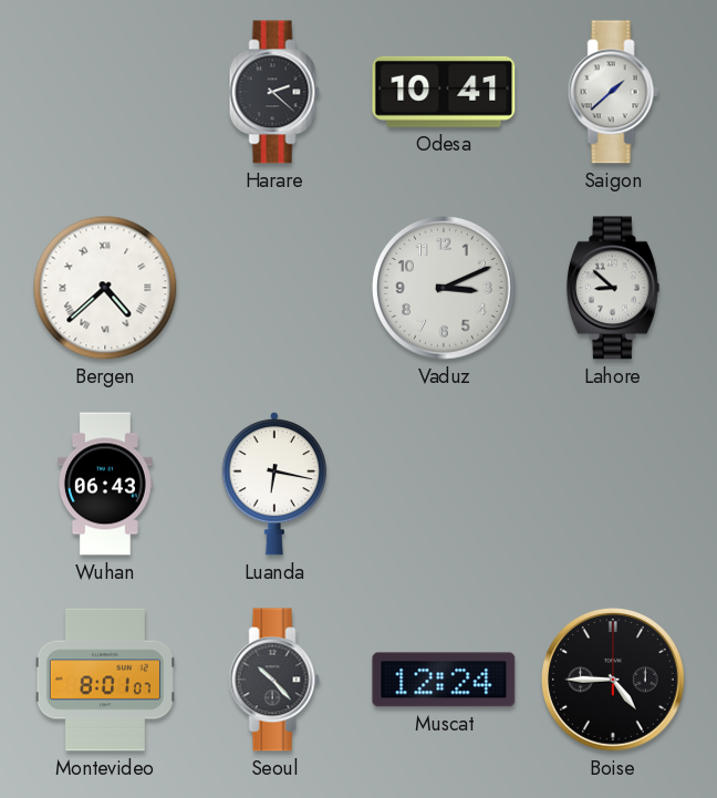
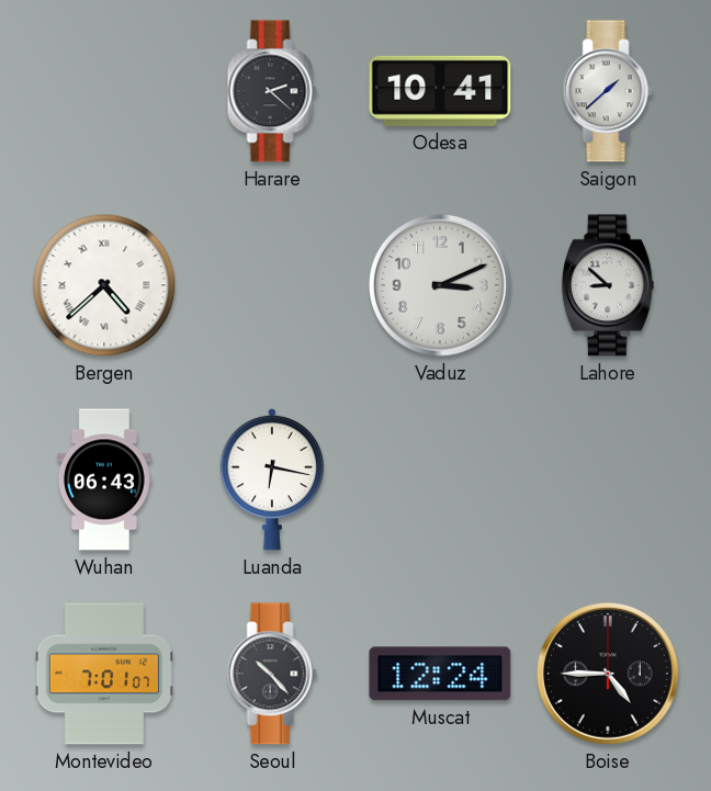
Montevideo: 8:01 -> 7:01 (103, 674)
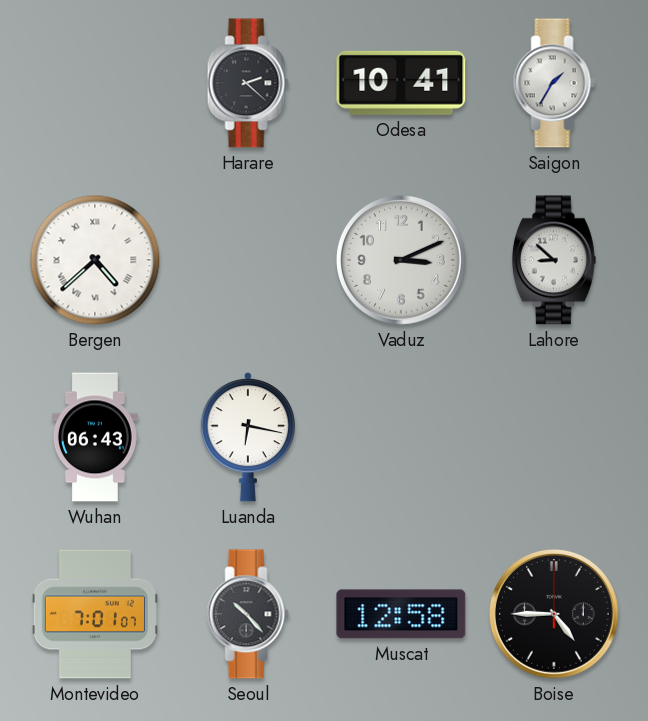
Saigon: 1:38 -> 1:35 (554, 83)
Muscat: 12:24 -> 12:58 (401, 614)
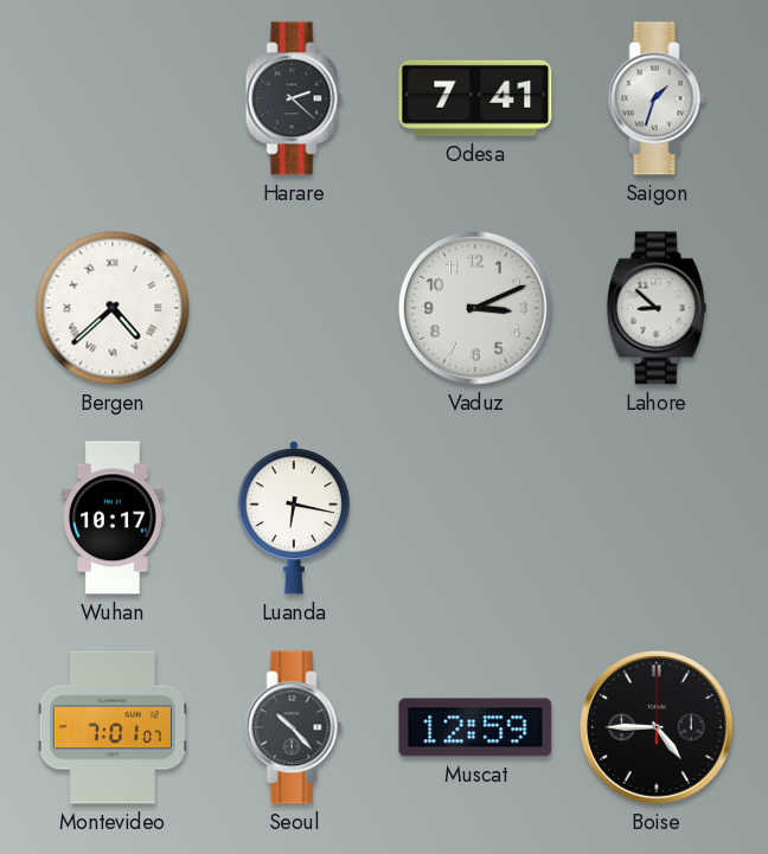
Odesa: 10:41 -> 7:41 (475, 98)
Saigon: 1:35 -> 1:33 (657, 98)
Wuhan: 06:43 -> 10:17 (113, 518)
Muscat: 12:58 -> 12:59 (475, 727)
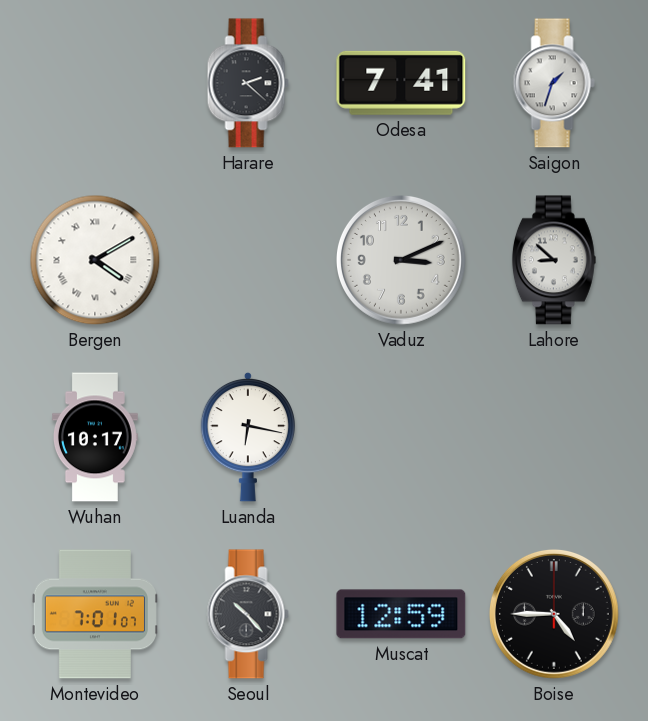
Bergen: 4:38 -> 4:10 (95, 260)
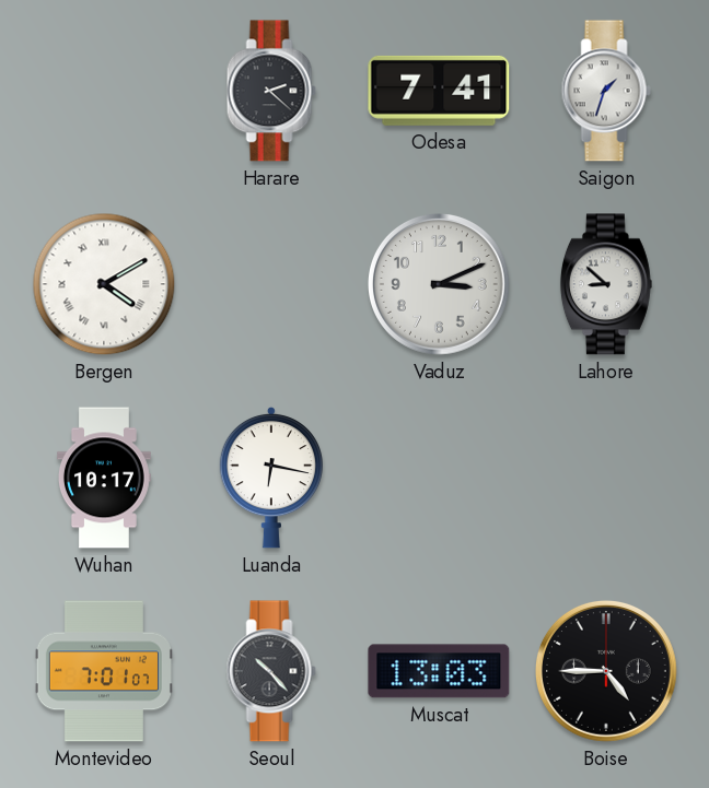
Muscat: 12:59 -> 13:03 (439, 671)
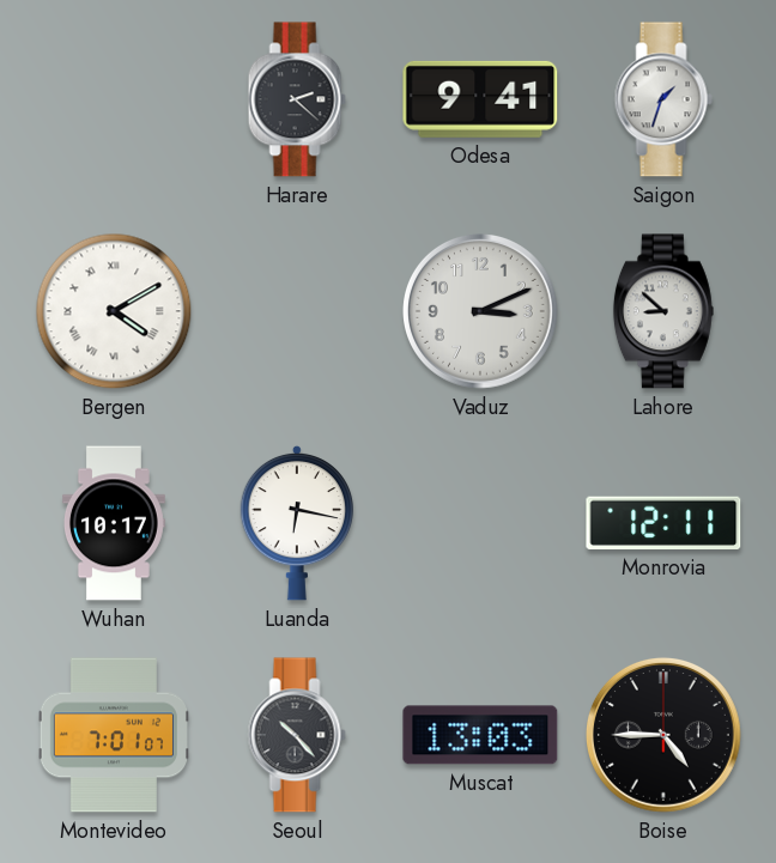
Odesa: 7:41 -> 9:41 (480, 99)
Monrovia: none -> 12:11 (663, 523)
